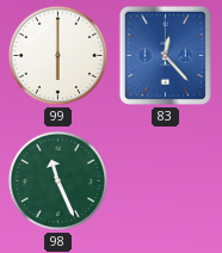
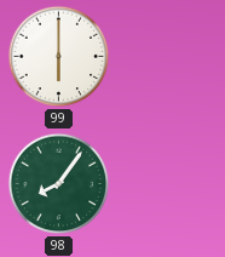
83: 12:23 -> none (165, 55)
98: 11:26 -> 8:06 (59, 184)
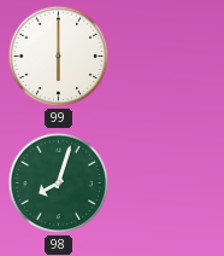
98: 8:06 -> 8:03 (59, 184)
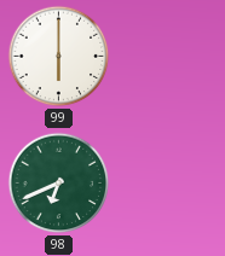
98: 8:03 -> 6:41 (59, 184)
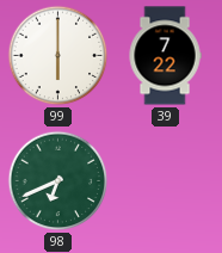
39: none -> 7:22 (165, 56)
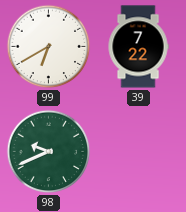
99: 6:00 -> 6:40 (49, 47)
98: 6:41 -> 9:41 (49, 152)
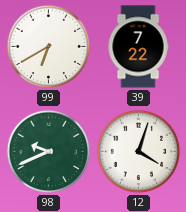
12: none -> 4:03 (139, 152)
